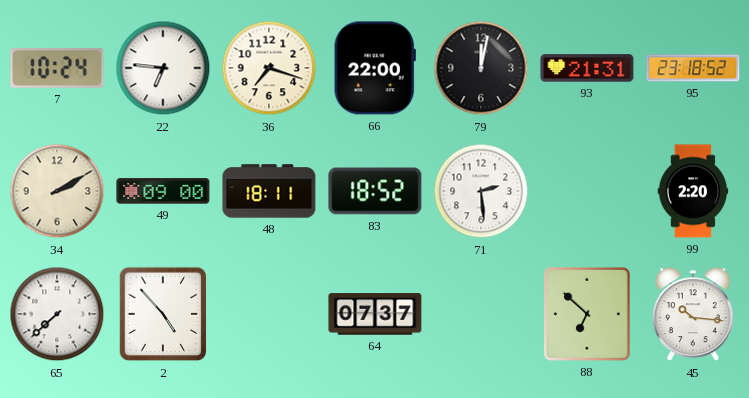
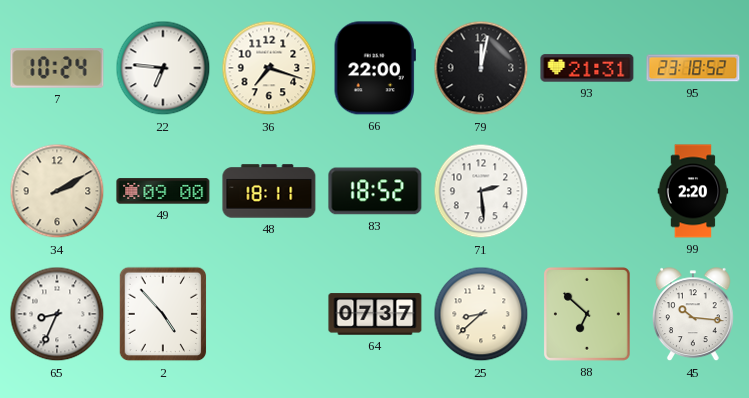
65: 7:38 -> 8:34 (57, 314)
25: none -> 8:38 (481, 314)
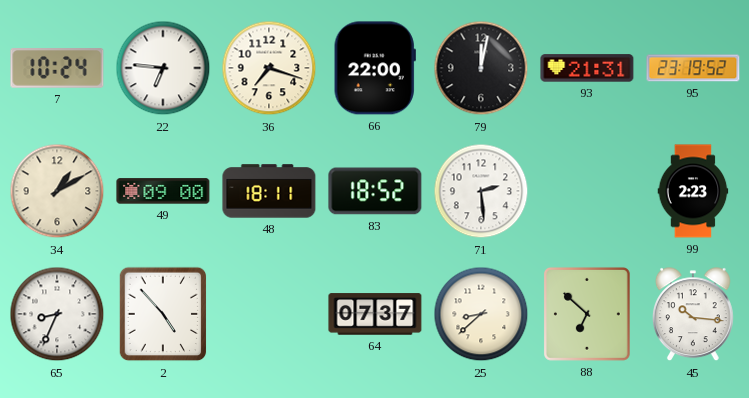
95: 23:18 -> 23:19 (693, 68)
34: 2:10 -> 1:10 (57, 191)
99: 2:20 -> 2:23 (693, 191)
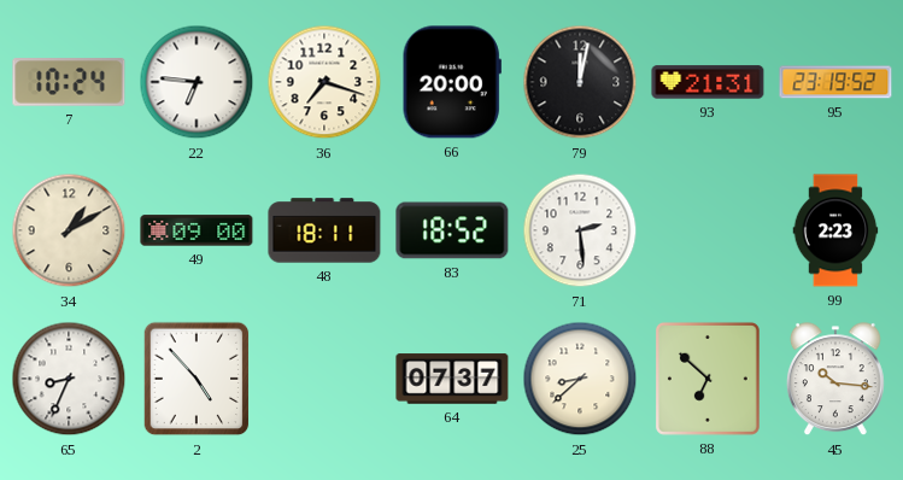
66: 22:00 -> 20:00 (452, 82)
